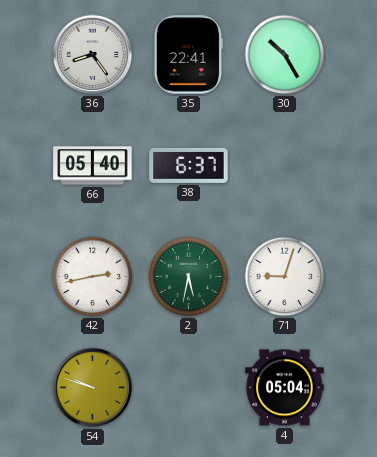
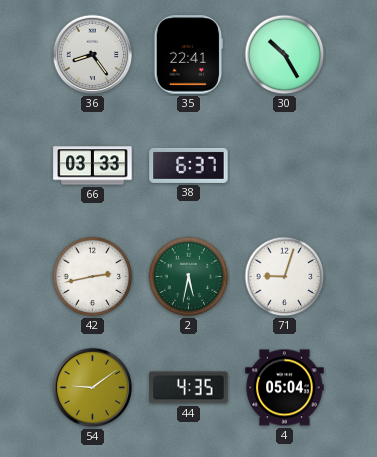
66: 05:40 -> 03:33 (93, 166)
54: 9:48 -> 9:09 (93, 388)
44: none -> 4:35 (189, 388)
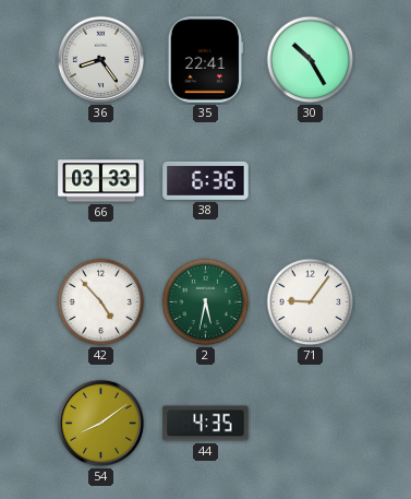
38: 6:37 -> 6:36 (206, 180)
42: 2:43 -> 4:53 (101, 302)
71: 9:03 -> 9:06 (311, 302)
54: 9:09 -> 8:09 (101, 424)
4: 05:04 -> none (285, 388)
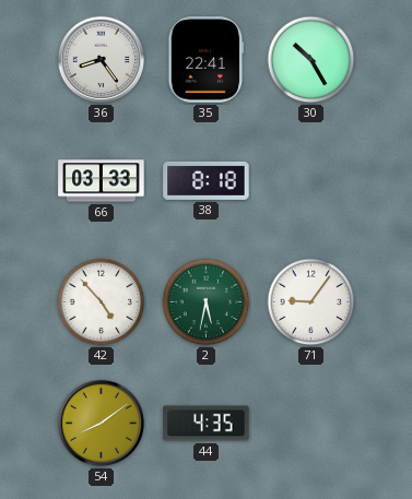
38: 6:36 -> 8:18 (207, 180)
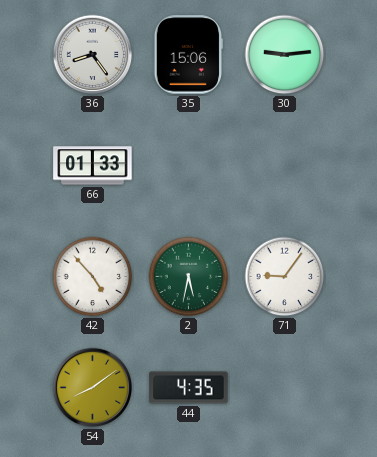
35: 22:41 -> 15:06 (188, 55)
30: 10:25 -> 9:14 (285, 55)
66: 03:33 -> 01:33 (93, 166)
38: 8:18 -> none (207, 180)
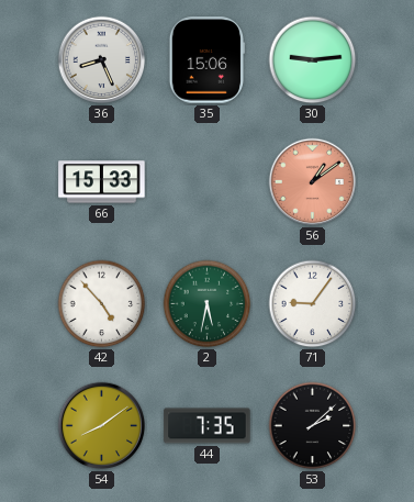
36: 8:24 -> 8:26 (102, 60)
66: 01:33 -> 15:33 (102, 182)
56: none -> 1:09 (313, 182)
44: 4:35 -> 7:35 (208, 426)
53: none -> 2:08 (313, 426)
